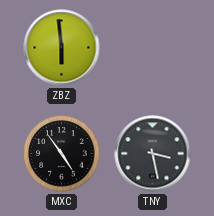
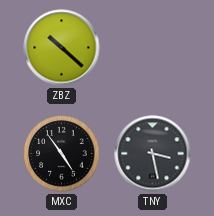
ZBZ: 5:59 -> 10:22 (62, 48)
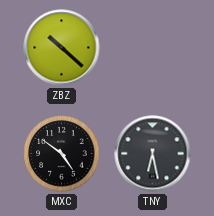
MXC: 4:54 -> 4:51 (62, 154)
TNY: 3:28 -> 6:28 (153, 154)
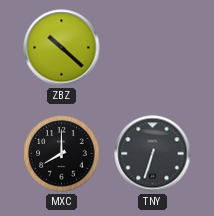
MXC: 4:51 -> 8:00 (62, 154)
TNY: 6:28 -> 6:33 (153, 154)
